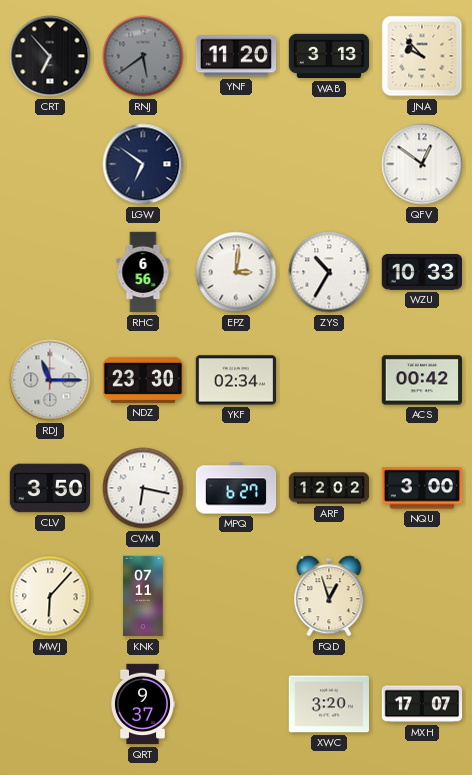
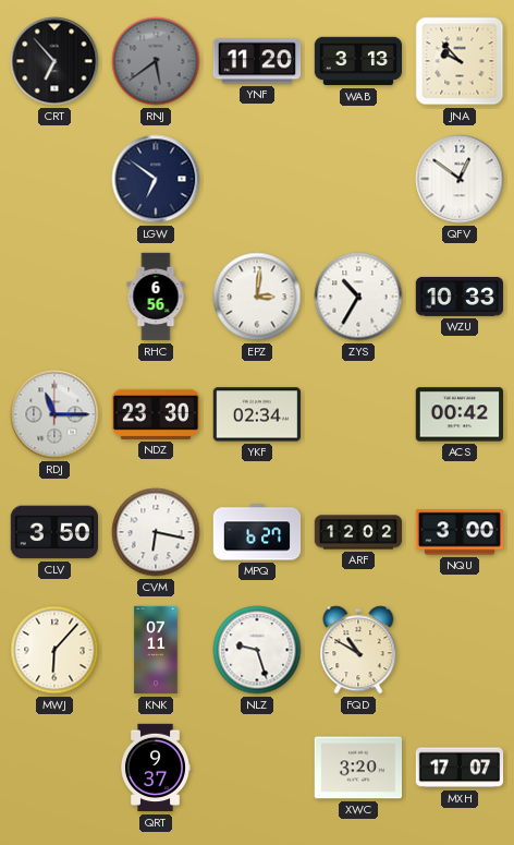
NLZ: none -> 9:27 (257, 650)
FQD: 12:57 -> 10:50 (358, 650)
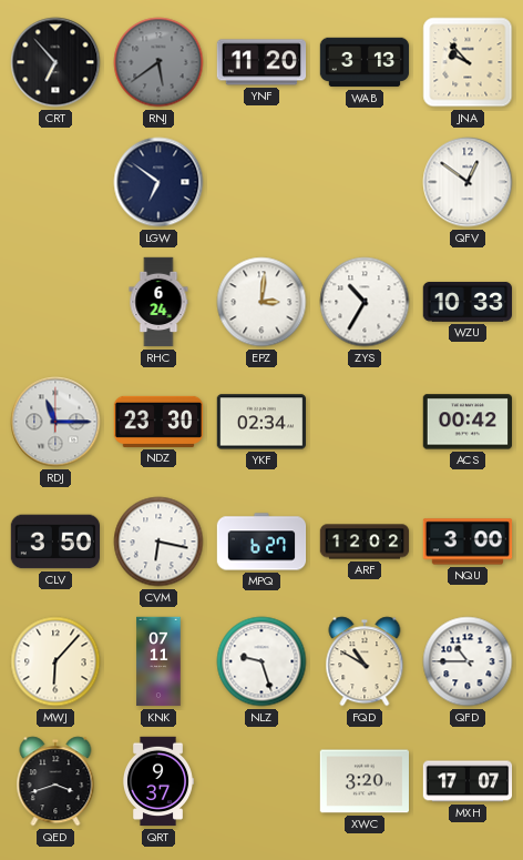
RHC: 6:56 -> 6:24 (158, 302)
QFD: none -> 10:45 (468, 661)
QED: none -> 3:42 (55, 781)
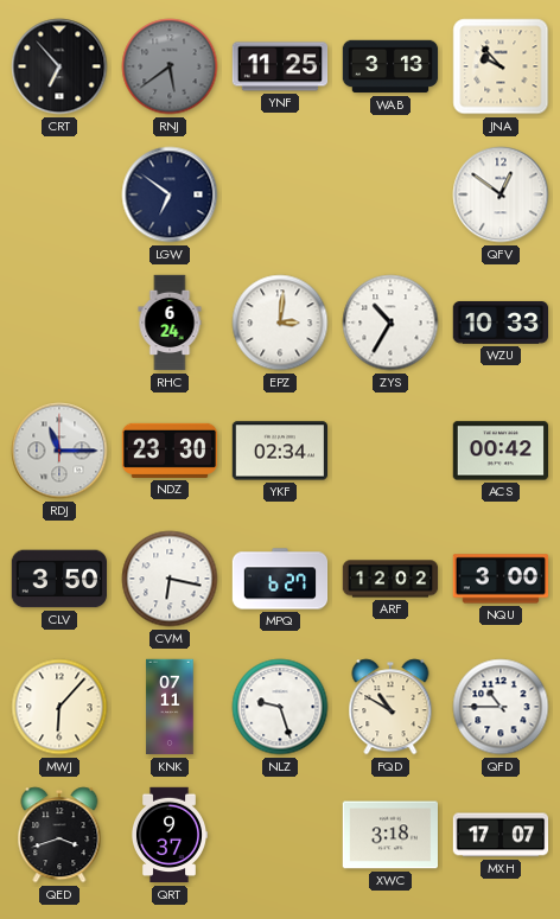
YNF: 11:20 -> 11:25 (280, 66)
XWC: 3:20 -> 3:18 (390, 835)
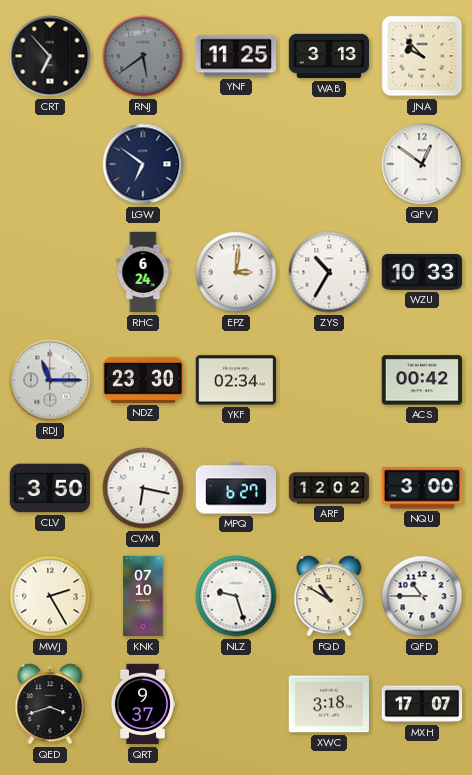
MWJ: 6:07 -> 2:25 (50, 596)
KNK: 07:11 -> 07:10 (143, 596)
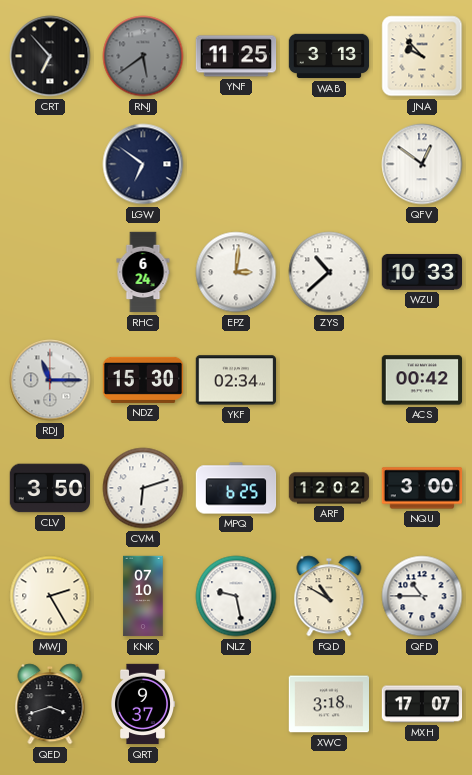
ZYS: 10:35 -> 10:38 (329, 272)
NDZ: 23:30 -> 15:30 (143, 380)
CVM: 6:17 -> 6:12 (143, 488)
MPQ: 6:27 -> 6:25 (236, 488)
NLZ: 9:27 -> 9:28 (236, 596)
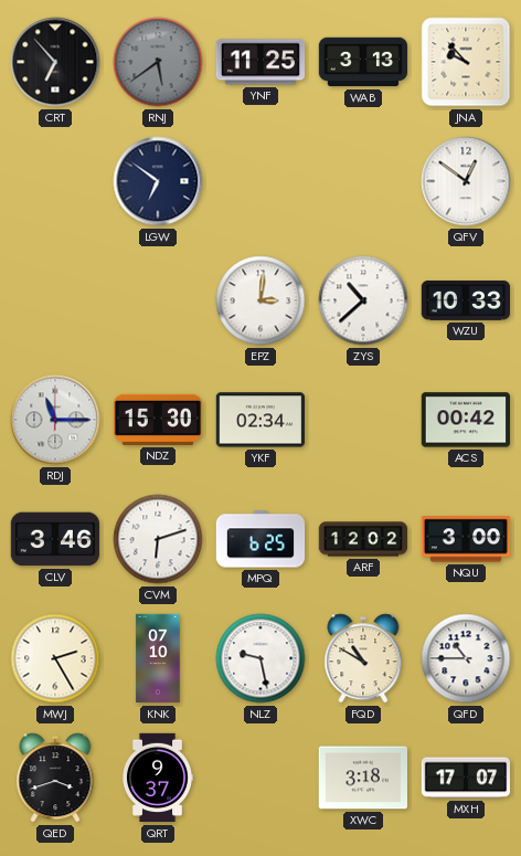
RHC: 6:24 -> none (143, 272)
CLV: 3:50 -> 3:46 (55, 539)
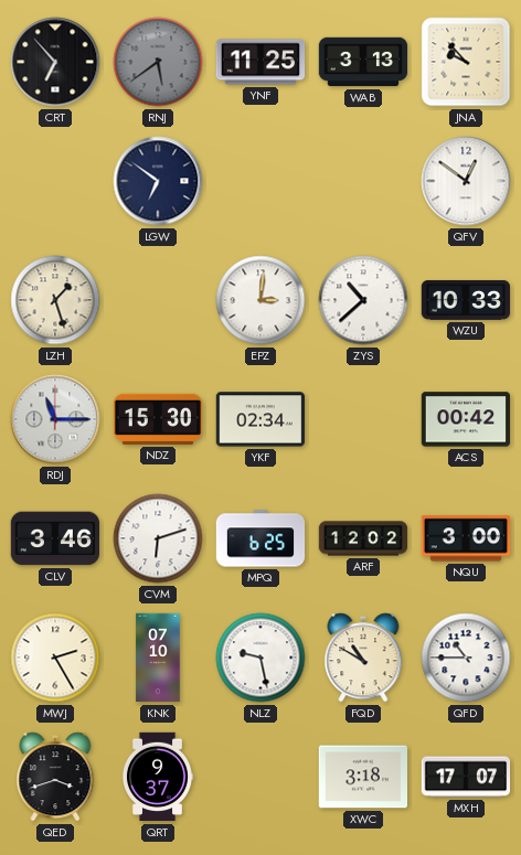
LZH: none -> 1:27 (55, 300)
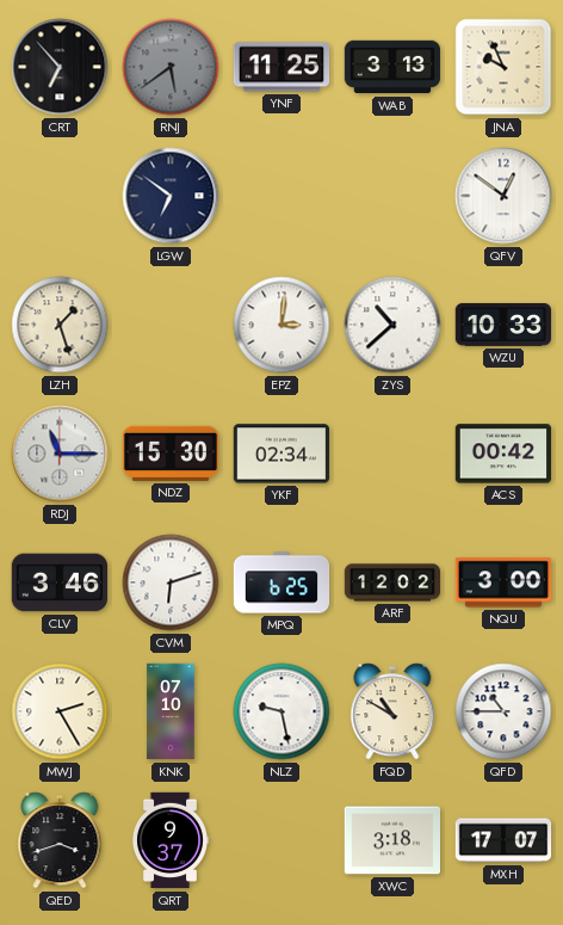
JNA: 9:53 -> 9:56 (503, 67)
